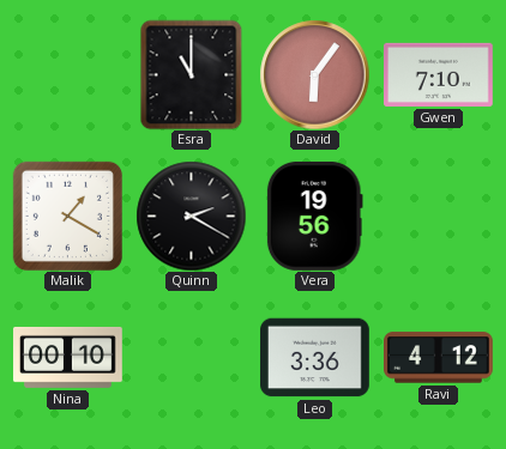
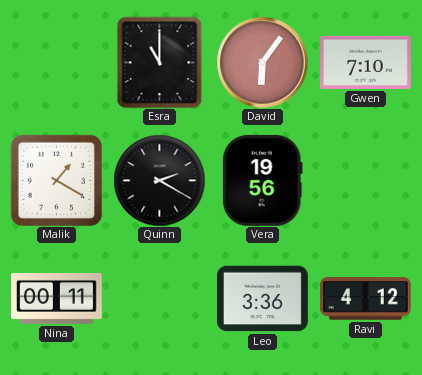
Nina: 00:10 -> 00:11 (57, 298)
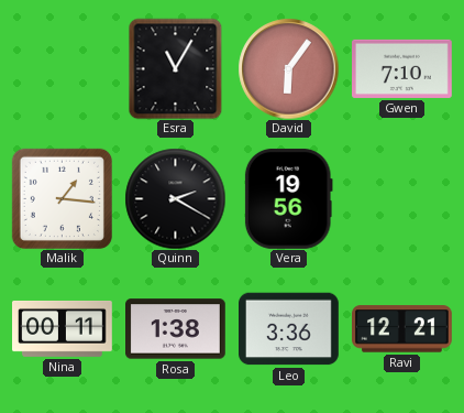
Esra: 11:00 -> 11:05 (176, 68)
Malik: 1:20 -> 1:16 (62, 198)
Rosa: none -> 1:38 (176, 329)
Ravi: 4:12 -> 12:21 (402, 329)
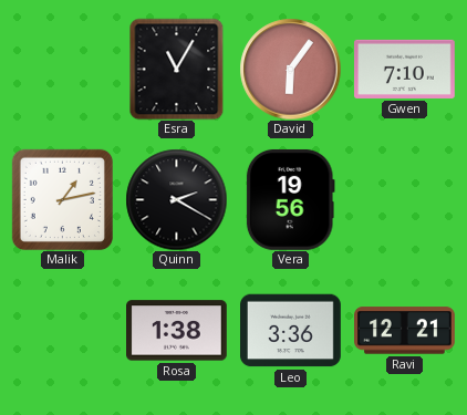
Malik: 1:16 -> 1:13 (62, 199)
Nina: 00:11 -> none (63, 328)
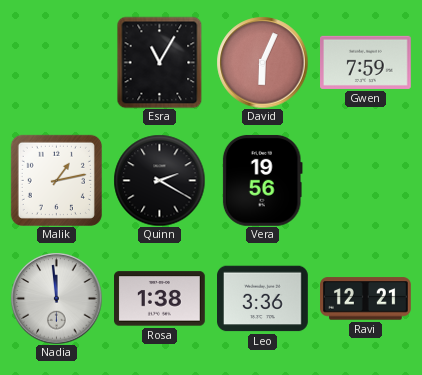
David: 6:06 -> 6:04 (262, 62)
Gwen: 7:10 -> 7:59 (366, 62)
Nadia: none -> 11:59 (56, 298)
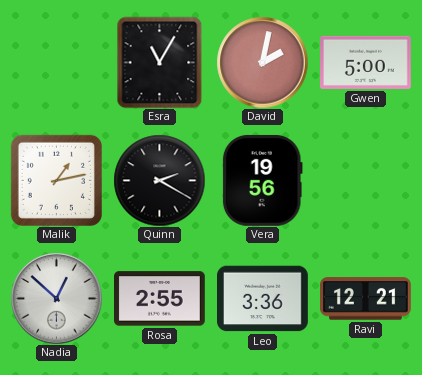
David: 6:04 -> 2:02 (262, 62)
Gwen: 7:59 -> 5:00 (366, 62)
Nadia: 11:59 -> 12:52 (56, 298)
Rosa: 1:38 -> 2:55 (160, 299)
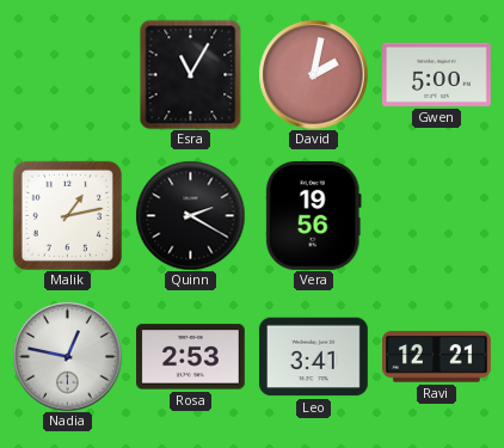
Nadia: 12:52 -> 12:47 (67, 356)
Rosa: 2:55 -> 2:53 (191, 357)
Leo: 3:36 -> 3:41 (314, 357)
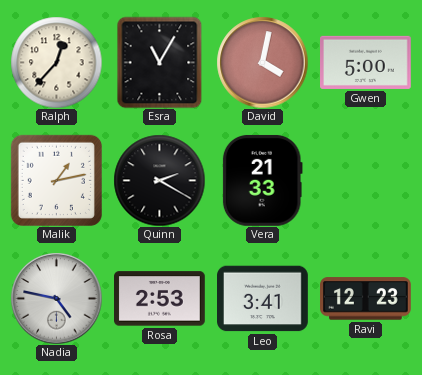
Ralph: none -> 12:37 (56, 62)
David: 2:02 -> 4:02 (262, 62)
Vera: 19:56 -> 21:33 (262, 180)
Nadia: 12:47 -> 4:47 (56, 298)
Ravi: 12:21 -> 12:23 (366, 299)
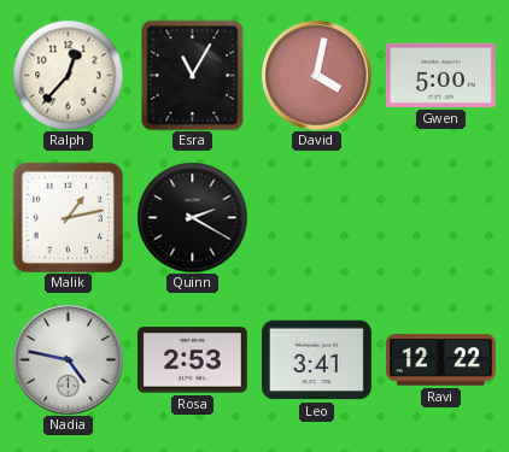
Vera: 21:33 -> none (262, 180)
Ravi: 12:23 -> 12:22 (441, 360)
